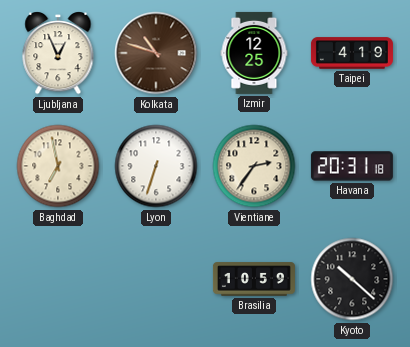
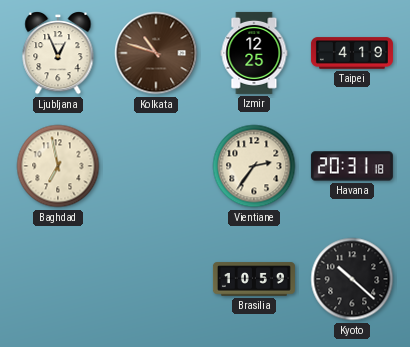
Lyon: 6:33 -> none (156, 166)
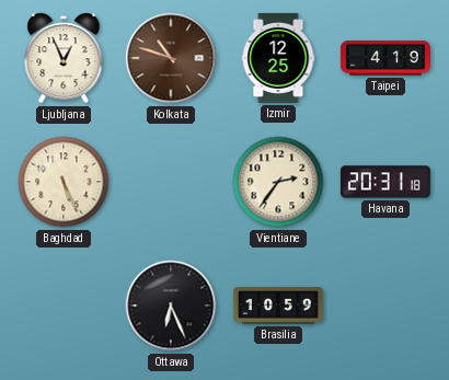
Baghdad: 6:58 -> 5:26 (64, 182)
Ottawa: none -> 6:26 (171, 306)
Kyoto: 10:22 -> none (352, 279)
